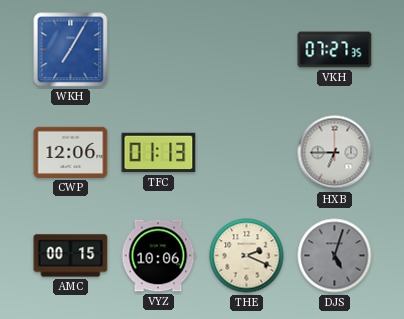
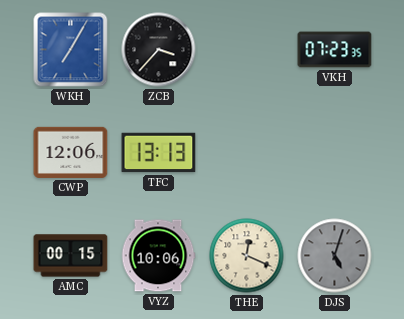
ZCB: none -> 3:37 (159, 50)
VKH: 07:27 -> 07:23 (335, 50)
TFC: 01:13 -> 13:13 (159, 153)
HXB: 6:45 -> none (335, 153)
THE: 2:19 -> 12:19 (247, 256)
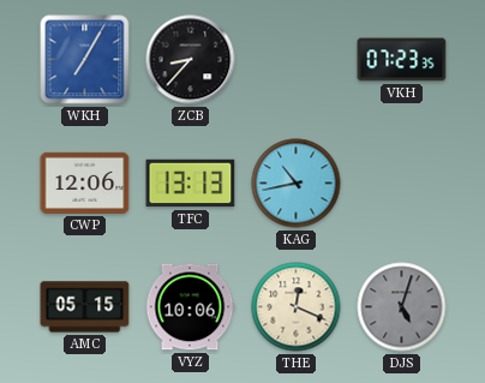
ZCB: 3:37 -> 8:37 (191, 60)
KAG: none -> 10:43 (297, 184)
AMC: 00:15 -> 05:15 (85, 307)
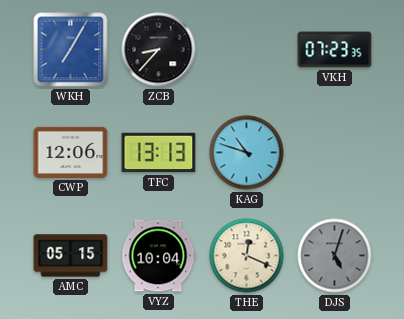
KAG: 10:43 -> 10:48 (247, 153)
VYZ: 10:06 -> 10:04 (158, 256)
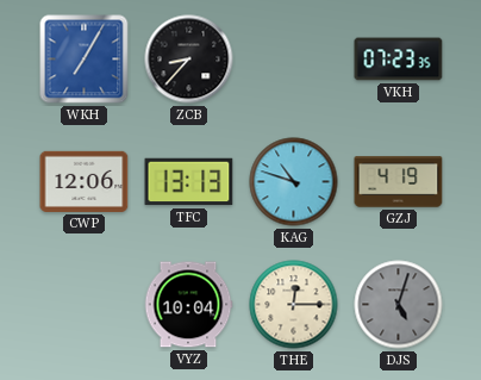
GZJ: none -> 4:19 (399, 182)
AMC: 05:15 -> none (71, 256)
THE: 12:19 -> 12:15 (294, 305)
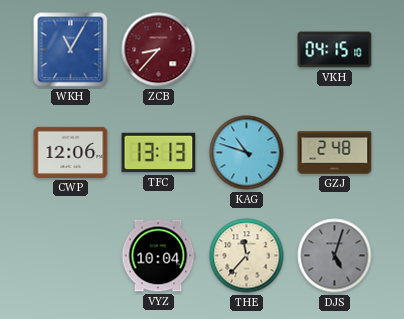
WKH: 7:05 -> 11:05 (71, 50)
ZCB dial: black -> burgundy (159, 50)
VKH: 07:23 -> 04:15 (335, 50)
GZJ: 4:19 -> 2:48 (335, 153)
THE: 12:15 -> 11:37 (247, 256)
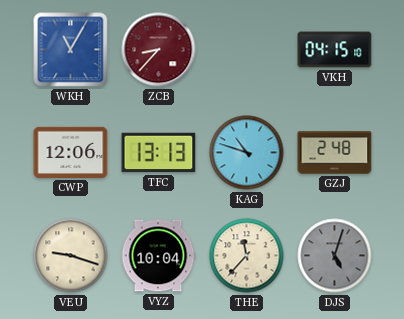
VEU: none -> 9:18 (71, 256)
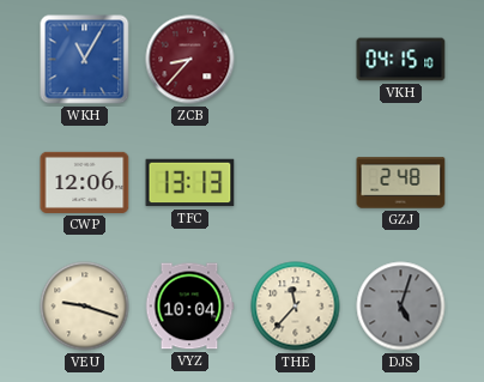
KAG: 10:48 -> none (247, 153)
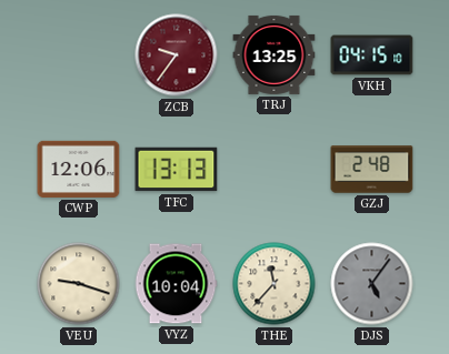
WKH: 11:05 -> none (85, 60)
ZCB: 8:37 -> 9:36 (177, 55)
TRJ: none -> 13:25 (275, 54)
DJS: 5:03 -> 5:06 (372, 284)
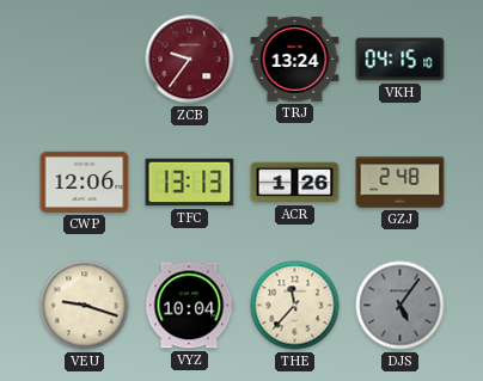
TRJ: 13:25 -> 13:24 (295, 59)
ACR: none -> 1:26 (295, 183)
